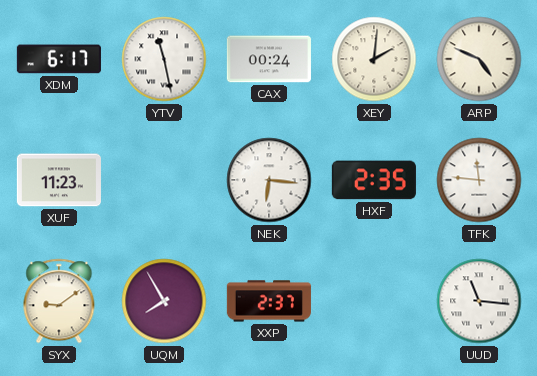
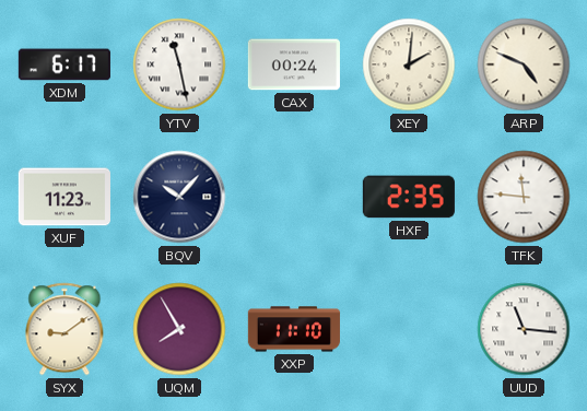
BQV: none -> 10:07 (179, 197)
NEK: 6:16 -> none (269, 180)
XXP: 2:37 -> 11:10 (294, 329)
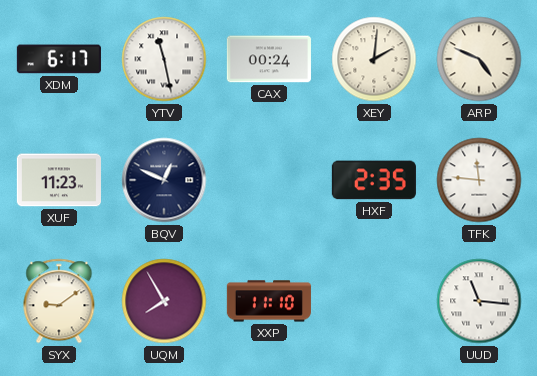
BQV: 10:07 -> 12:49 (164, 180)
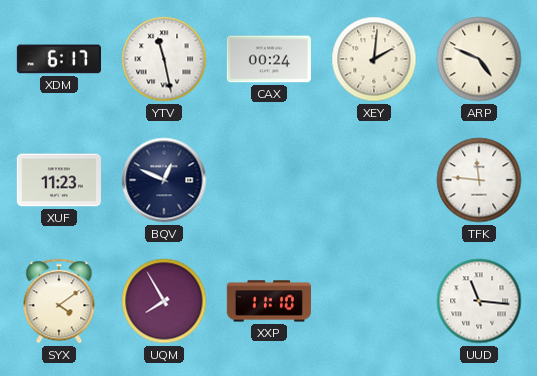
HXF: 2:35 -> none (374, 180)
SYX: 9:09 -> 4:09 (59, 301)
